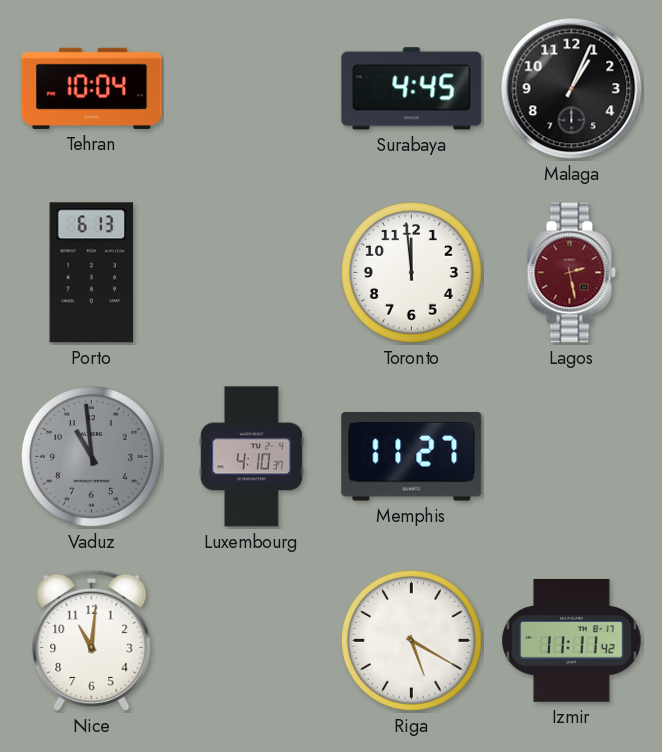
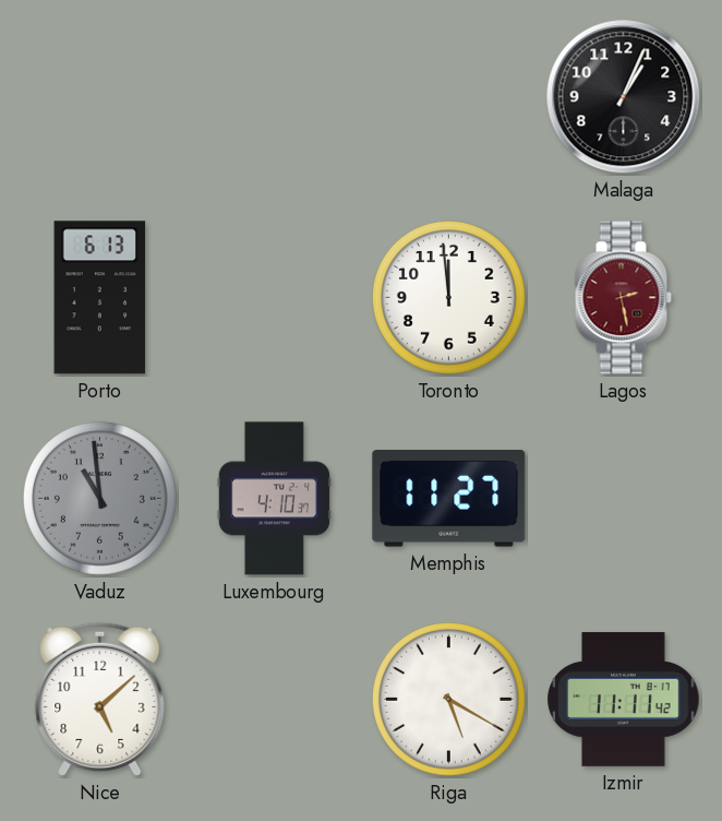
Tehran: 10:04 -> none (92, 88)
Surabaya: 4:45 -> none (412, 89)
Nice: 11:01 -> 5:08 (100, 699)
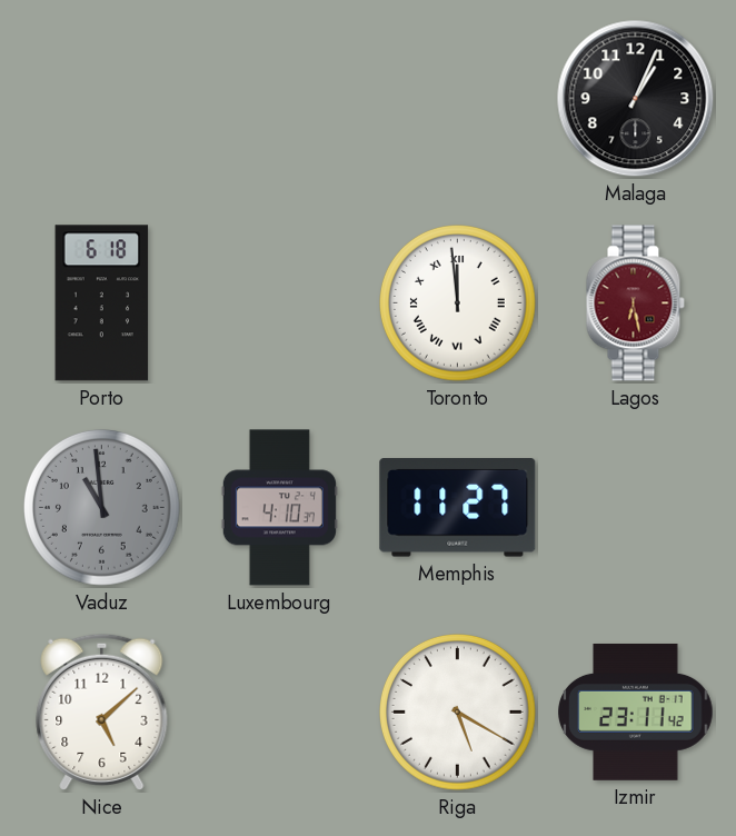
Porto: 6:13 -> 6:18 (102, 303)
Toronto numerals: Arabic -> Roman (458, 303)
Lagos: 2:28 -> 6:28 (635, 303)
Izmir: 11:11 -> 23:11 (636, 711)
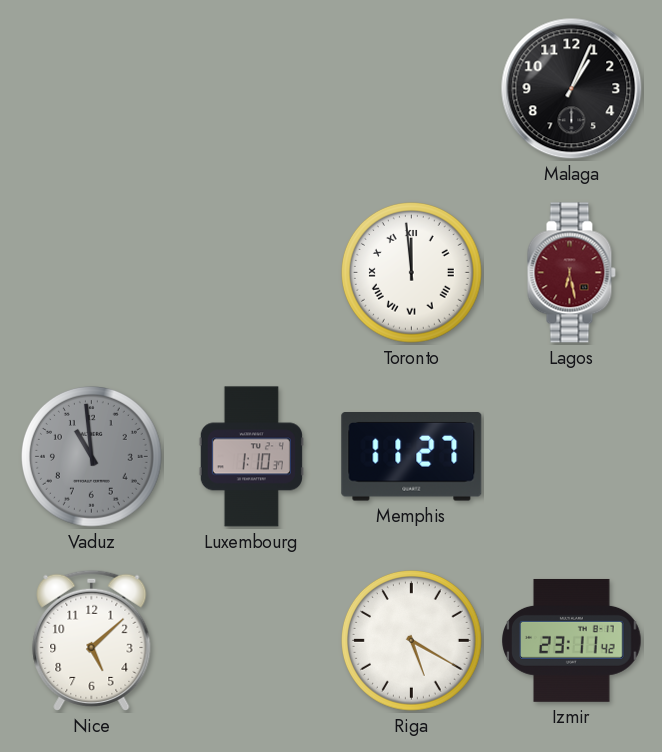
Porto: 6:18 -> none (102, 303)
Luxembourg: 4:10 -> 1:10 (251, 457)
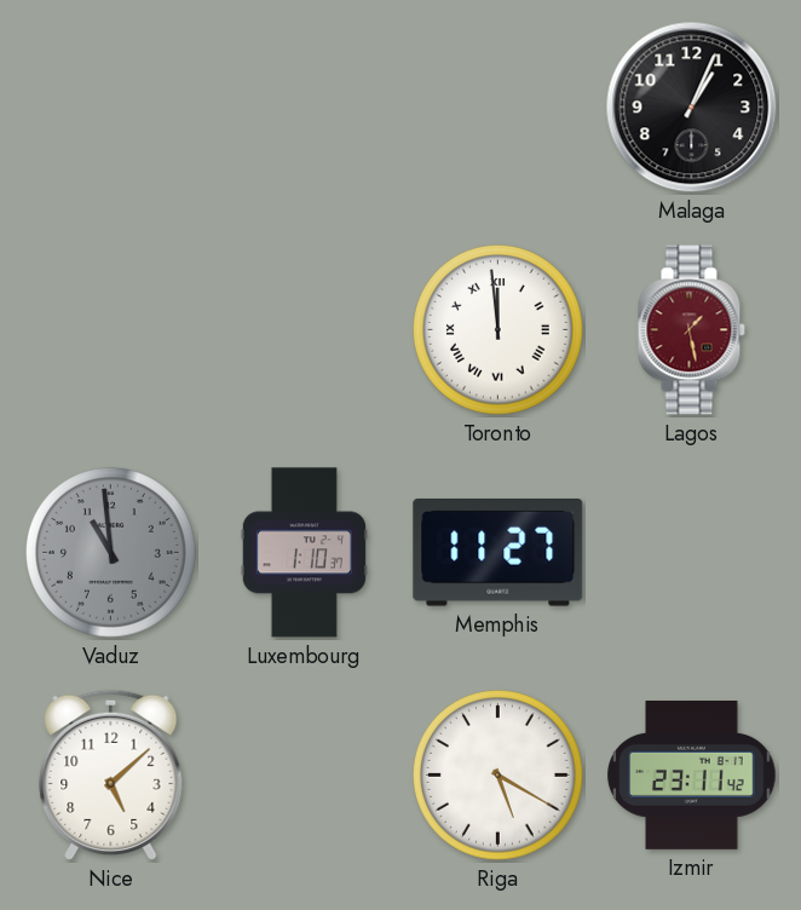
Lagos: 6:28 -> 1:28 (691, 330)
